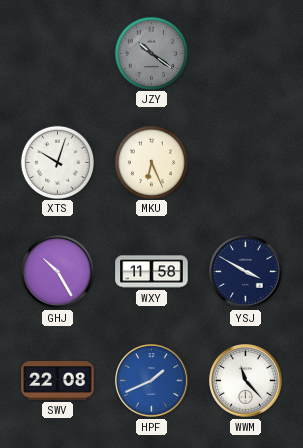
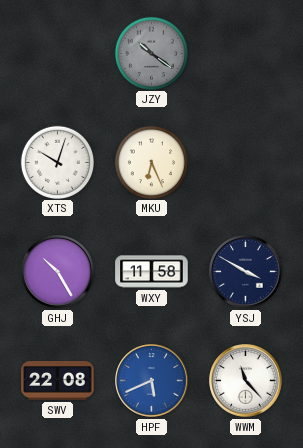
HPF: 1:41 -> 5:41 (152, 381)
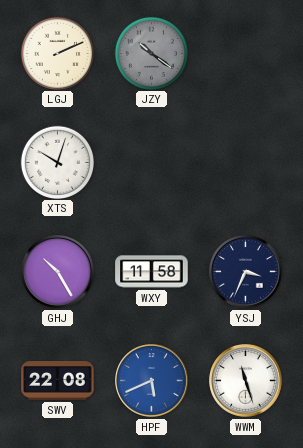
LGJ: none -> 2:11 (57, 53)
MKU: 6:26 -> none (151, 162)
YSJ: 3:50 -> 3:34 (246, 272)
WWM: 11:23 -> 11:27 (246, 381)
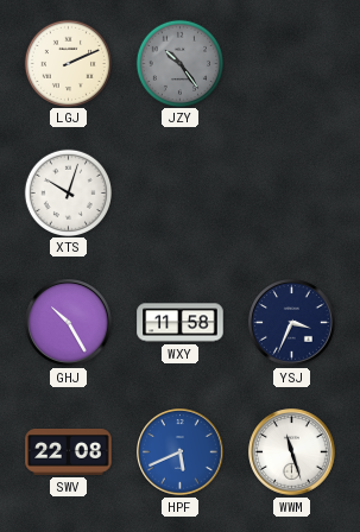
JZY: 10:21 -> 10:24 (179, 63)
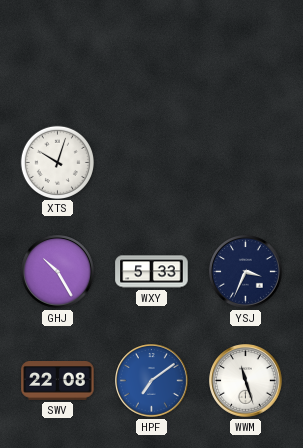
LGJ: 2:11 -> none (68, 63)
JZY: 10:24 -> none (179, 63)
WXY: 11:58 -> 5:33 (152, 272)
HPF: 5:41 -> 7:09 (152, 381)
